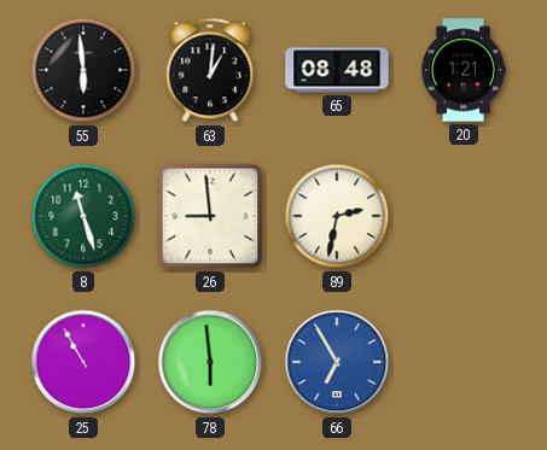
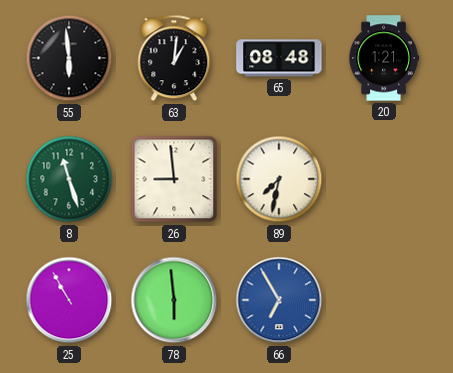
89: 2:32 -> 7:32 (279, 179)
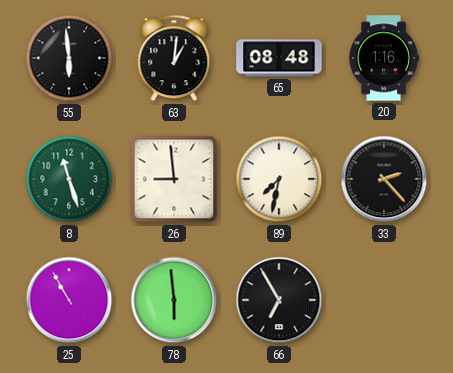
20: 1:21 -> 1:16 (384, 58)
33: none -> 2:23 (384, 179)
66 dial: blue -> black (279, 300)
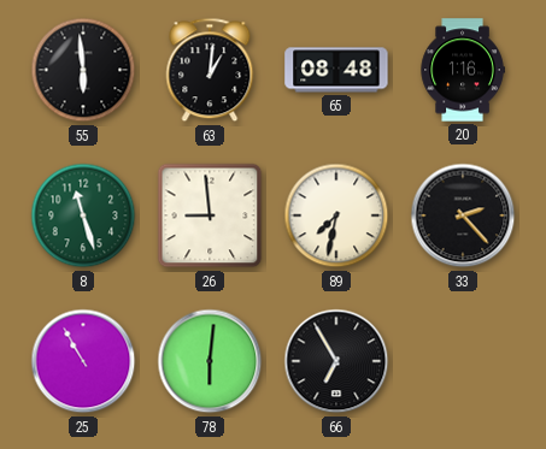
78: 5:59 -> 6:01 (210, 361)
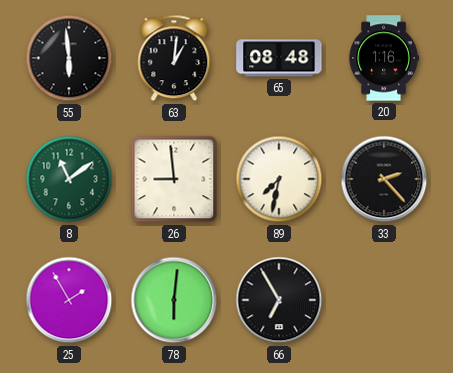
8: 11:27 -> 11:09 (69, 179)
25: 10:55 -> 1:55 (69, 300)
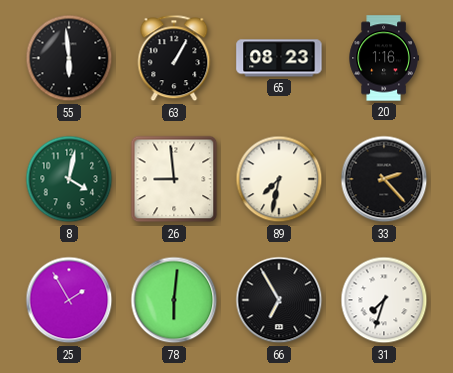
63: 1:01 -> 1:05 (174, 58)
65: 08:48 -> 08:23 (279, 58)
8: 11:09 -> 4:02 (69, 179)
31: none -> 7:33 (384, 300)
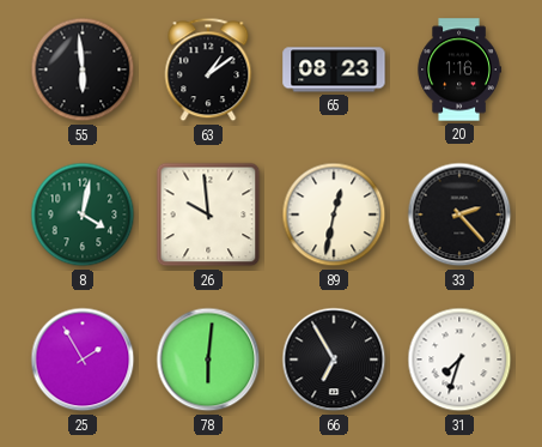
63: 1:05 -> 1:09 (208, 70)
26: 8:59 -> 9:59 (208, 215)
89: 7:32 -> 12:32 (334, 215)
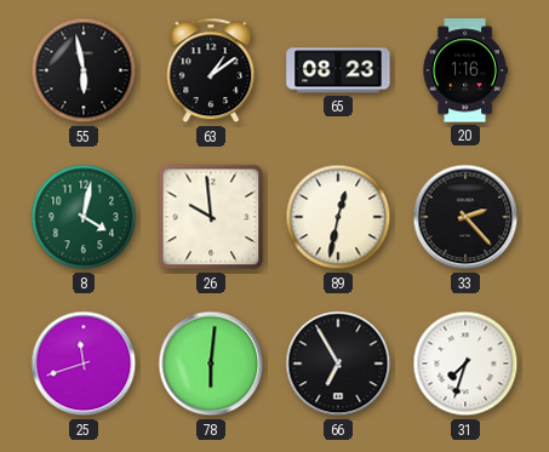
55: 5:59 -> 5:58 (84, 70)
25: 1:55 -> 11:42 (84, 364)
